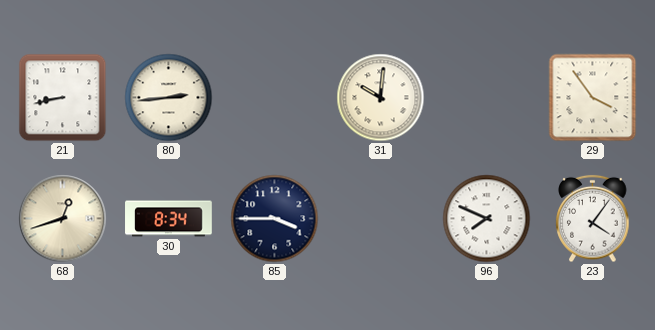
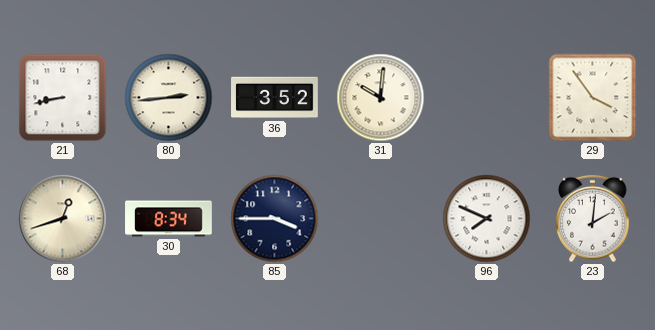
36: none -> 3:52 (275, 98)
23: 4:06 -> 2:01 (593, 219)
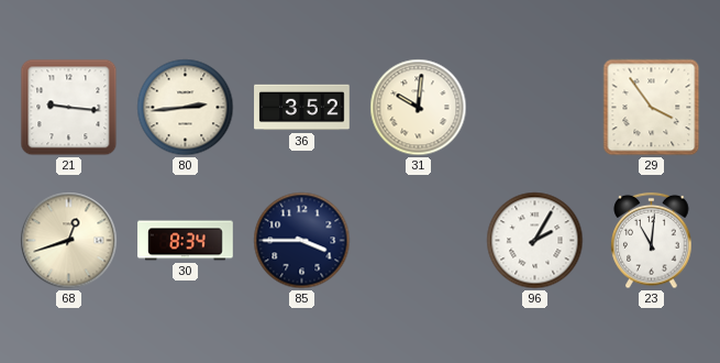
21: 8:43 -> 9:16 (69, 108)
96: 7:49 -> 2:05 (535, 241)
23: 2:01 -> 11:01 (652, 241)
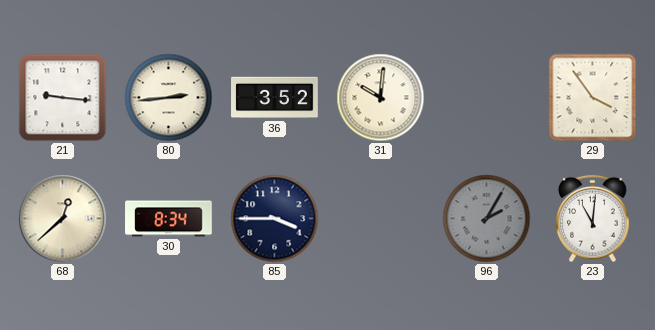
68: 12:42 -> 12:38 (63, 219)
96 dial: white -> grey (487, 219)
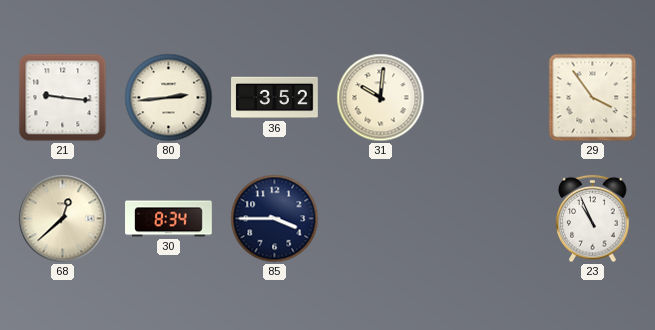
96: 2:05 -> none (487, 219)
23: 11:01 -> 10:56 (593, 219)
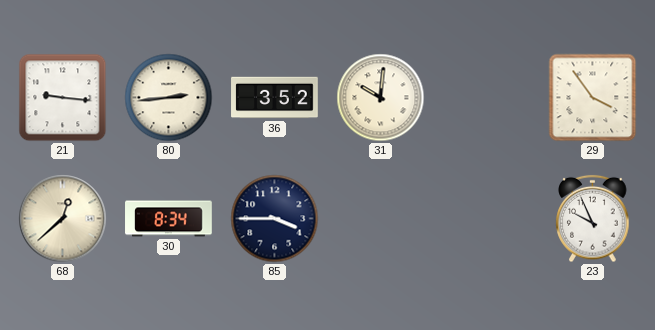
23: 10:56 -> 9:56 (593, 219)
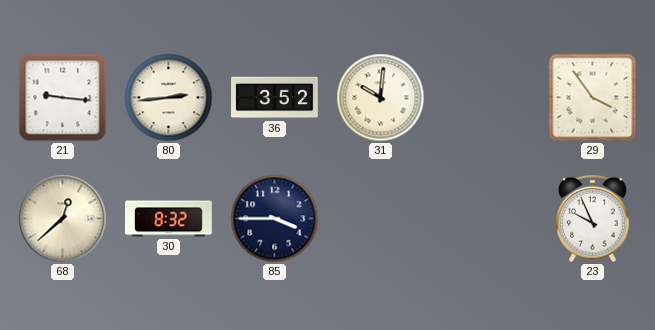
30: 8:34 -> 8:32 (169, 219)
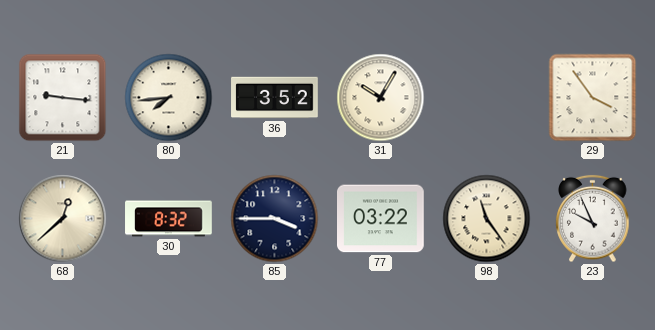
80: 2:44 -> 7:44 (169, 98)
31: 10:01 -> 10:05 (381, 98)
77: none -> 03:22 (381, 219)
98: none -> 11:24 (487, 219)
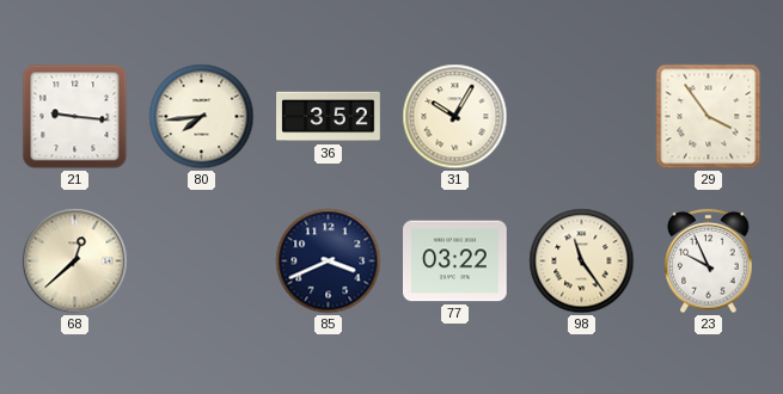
30: 8:32 -> none (169, 219)
85: 3:45 -> 3:41 (329, 261)
